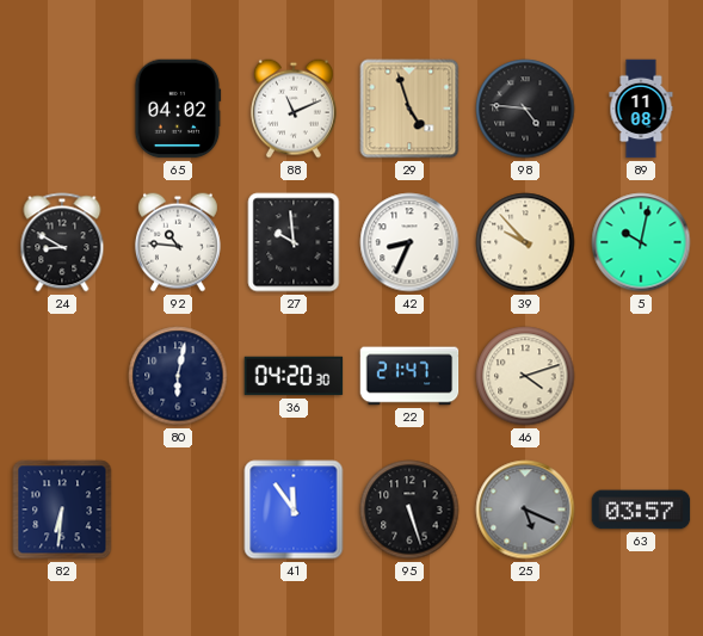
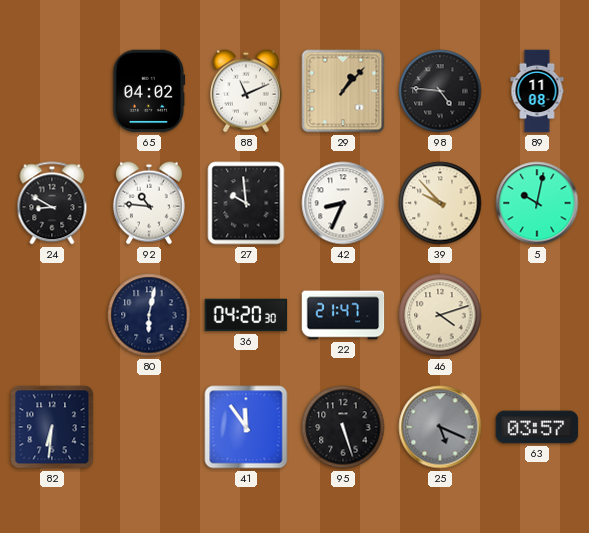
29: 4:57 -> 1:07 (343, 91)
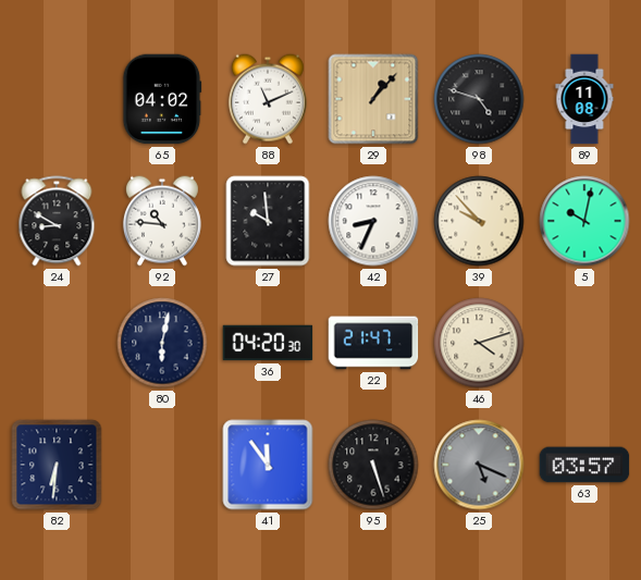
98: 4:46 -> 4:48 (479, 99)
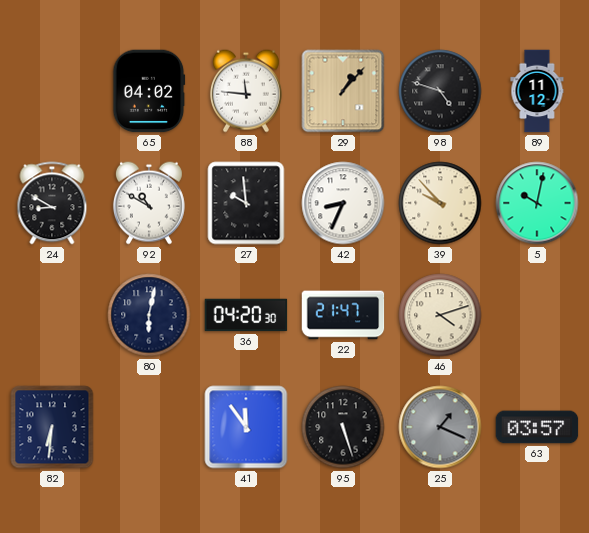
88: 11:11 -> 11:46 (246, 91)
89: 11:08 -> 11:12 (537, 91)
92: 10:46 -> 10:50 (149, 203)
25: 5:19 -> 1:19 (440, 427)
